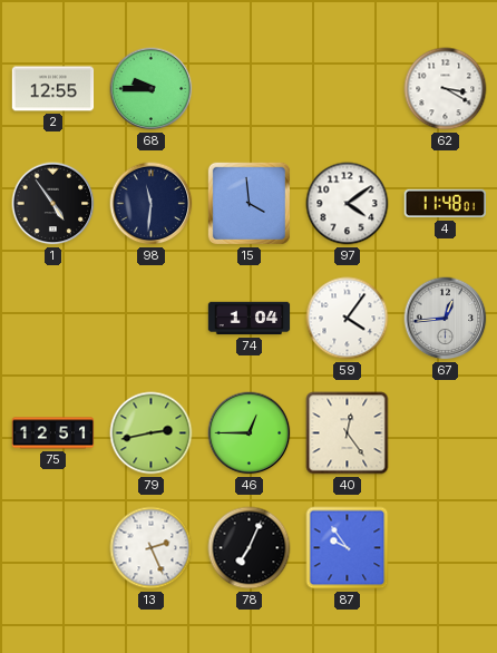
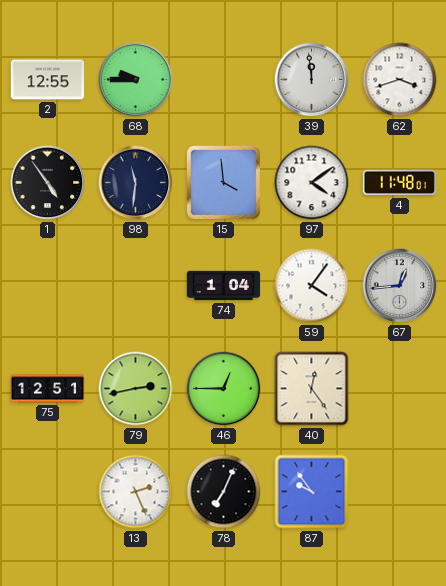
39: none -> 11:59 (312, 80)
62: 3:20 -> 3:42 (400, 80)
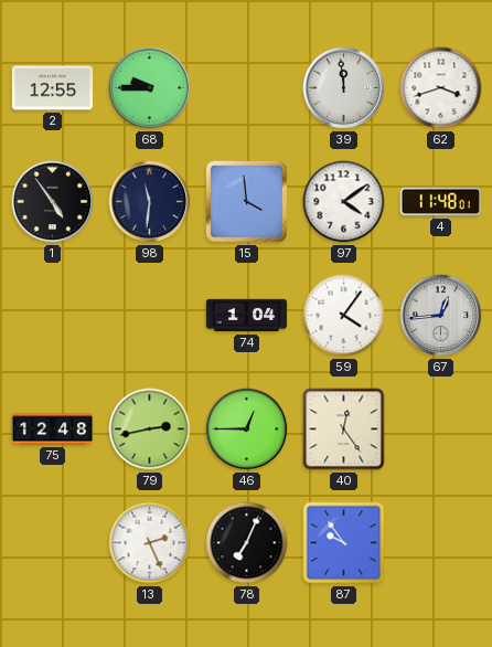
75: 12:51 -> 12:48 (53, 429)
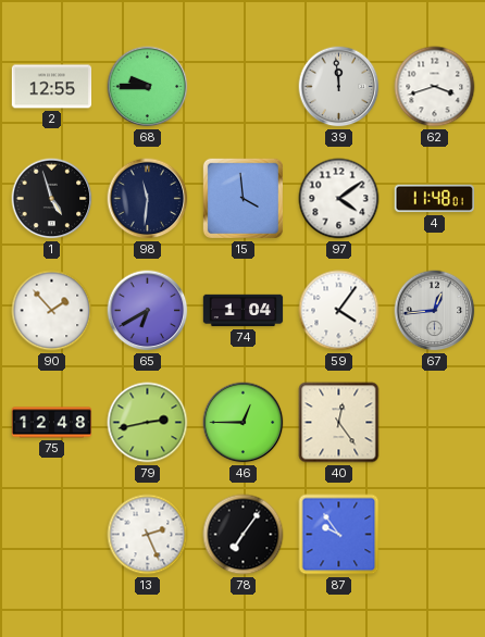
1: 4:54 -> 4:57 (52, 199)
90: none -> 1:53 (52, 311)
65: none -> 6:40 (148, 311)
78: 7:04 -> 7:06 (244, 535)
